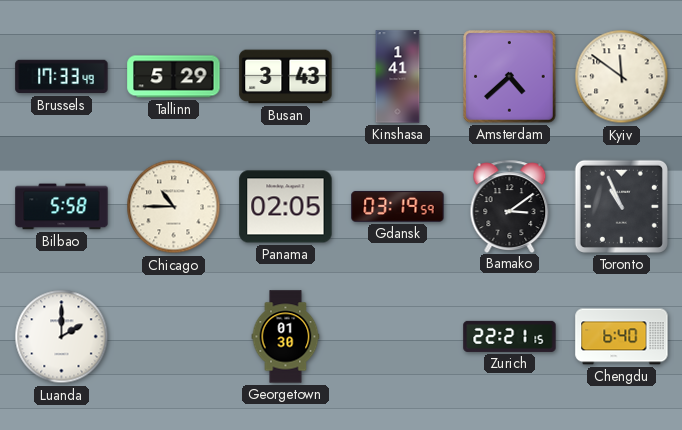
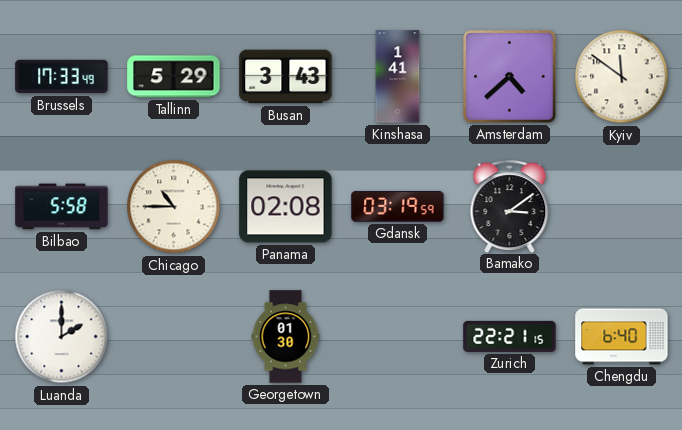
Panama: 02:05 -> 02:08 (286, 207)
Toronto: 10:56 -> none (621, 206)
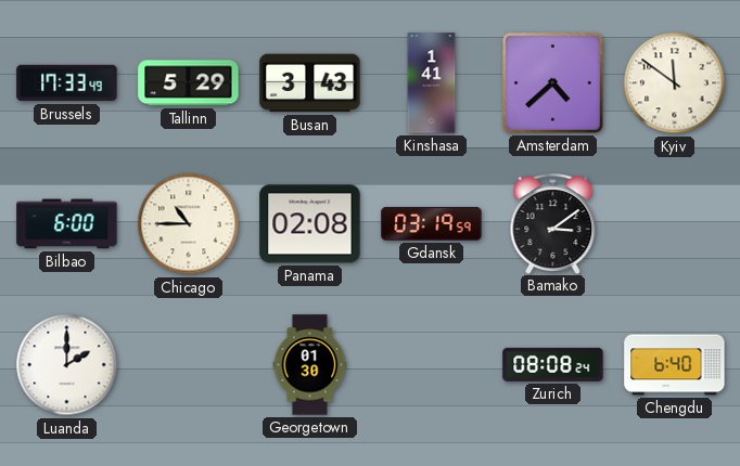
Bilbao: 5:58 -> 6:00 (67, 224)
Zurich: 22:21 -> 08:08 (553, 364)
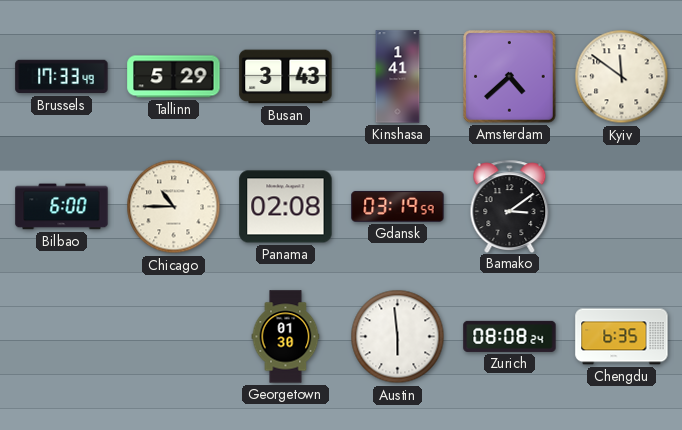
Luanda: 2:00 -> none (67, 365)
Austin: none -> 5:59 (398, 337)
Chengdu: 6:40 -> 6:35 (622, 337)
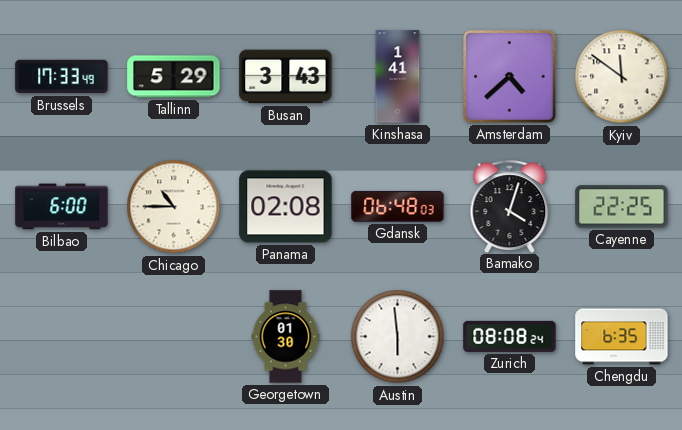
Gdansk: 03:19 -> 06:48 (398, 206)
Bamako: 3:09 -> 4:03 (510, 206)
Cayenne: none -> 22:25 (622, 207)
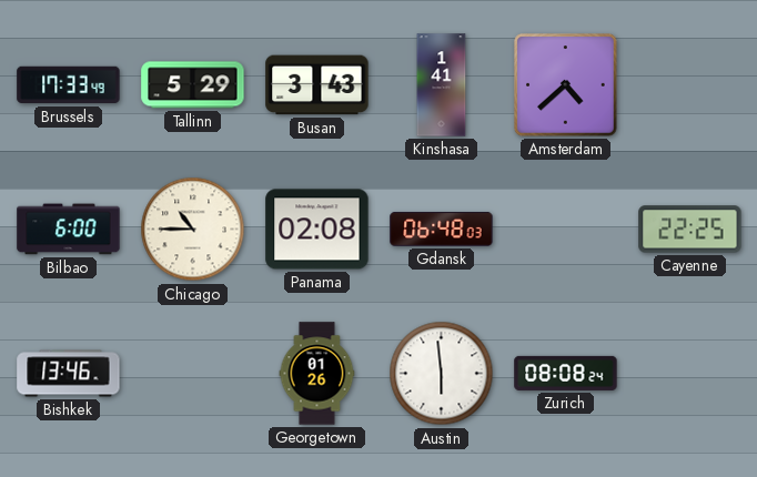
Kyiv: 11:51 -> none (622, 77)
Bamako: 4:03 -> none (510, 206)
Bishkek: none -> 13:46 (69, 374)
Georgetown: 01:30 -> 01:26 (317, 374)
Chengdu: 6:35 -> none (622, 337)
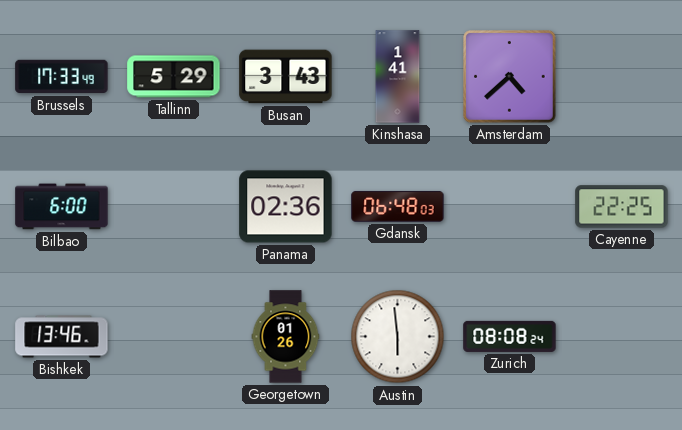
Chicago: 10:45 -> none (193, 230)
Panama: 02:08 -> 02:36 (286, 207)
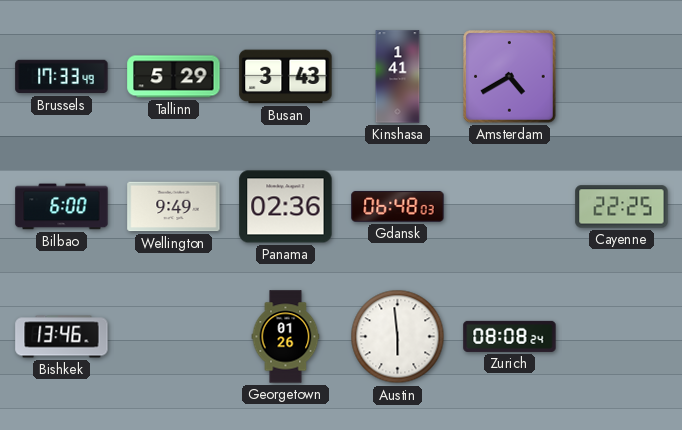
Amsterdam: 4:38 -> 4:40 (510, 77)
Wellington: none -> 9:49 (174, 207)
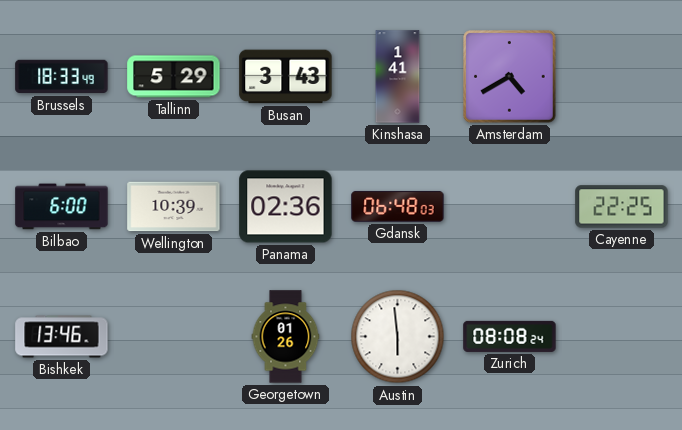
Brussels: 17:33 -> 18:33 (62, 77)
Wellington: 9:49 -> 10:39 (174, 207)
